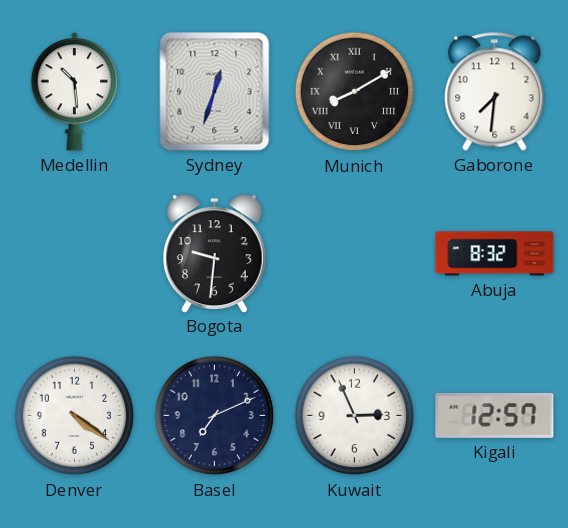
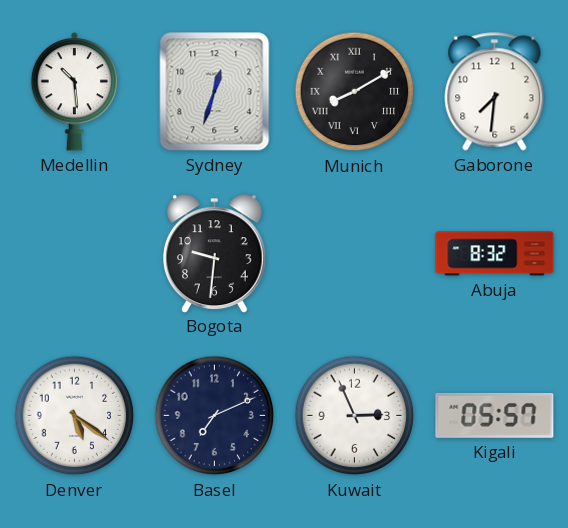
Denver: 4:21 -> 5:21 (75, 416)
Kigali: 12:57 -> 05:57 (495, 415)
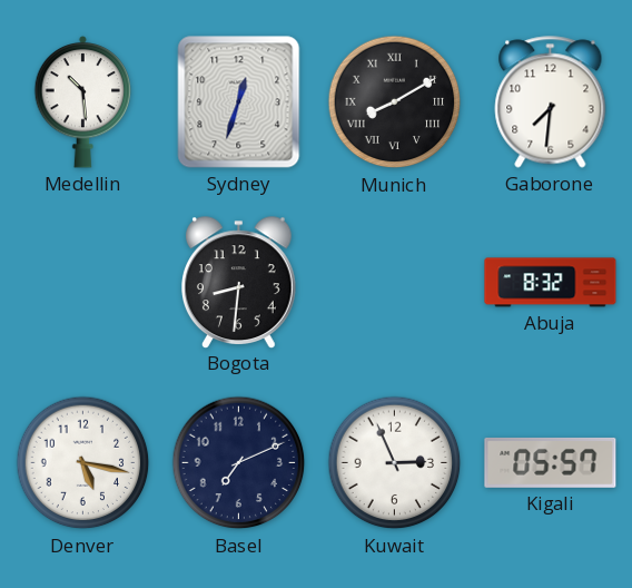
Bogota: 9:31 -> 8:31 (239, 282)
Denver: 5:21 -> 5:17 (83, 463)
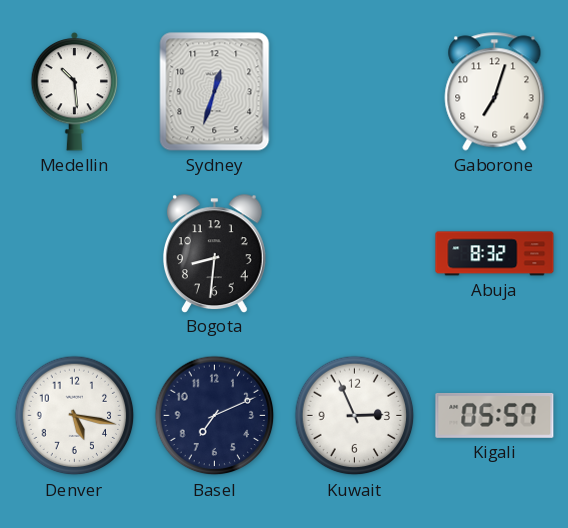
Munich: 8:10 -> none (395, 102)
Gaborone: 7:31 -> 7:03 (495, 92)
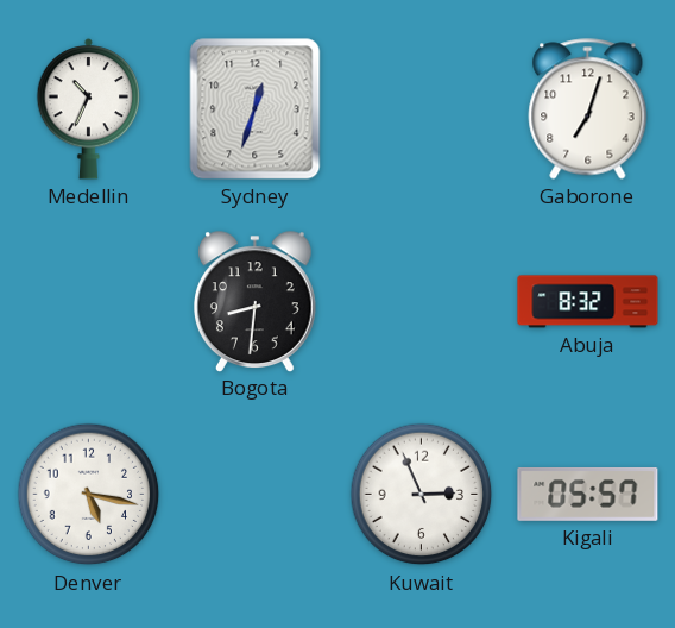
Medellin: 10:29 -> 10:34 (89, 108)
Basel: 7:11 -> none (215, 416)
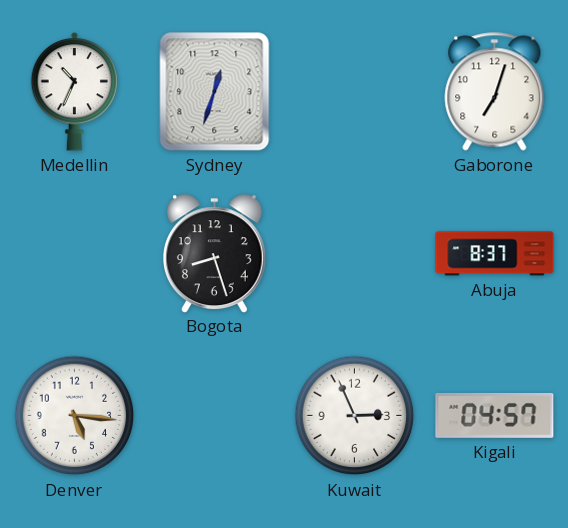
Bogota: 8:31 -> 8:27 (215, 253)
Abuja: 8:32 -> 8:37 (495, 254)
Denver: 5:17 -> 5:16 (75, 416)
Kigali: 05:57 -> 04:57 (495, 415)
